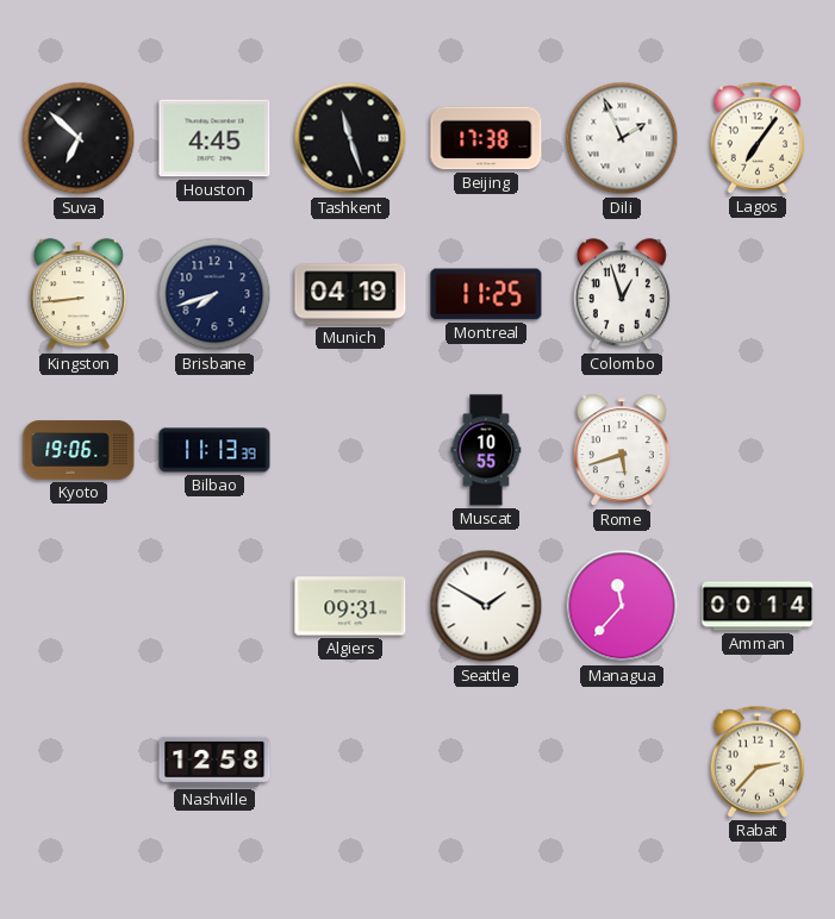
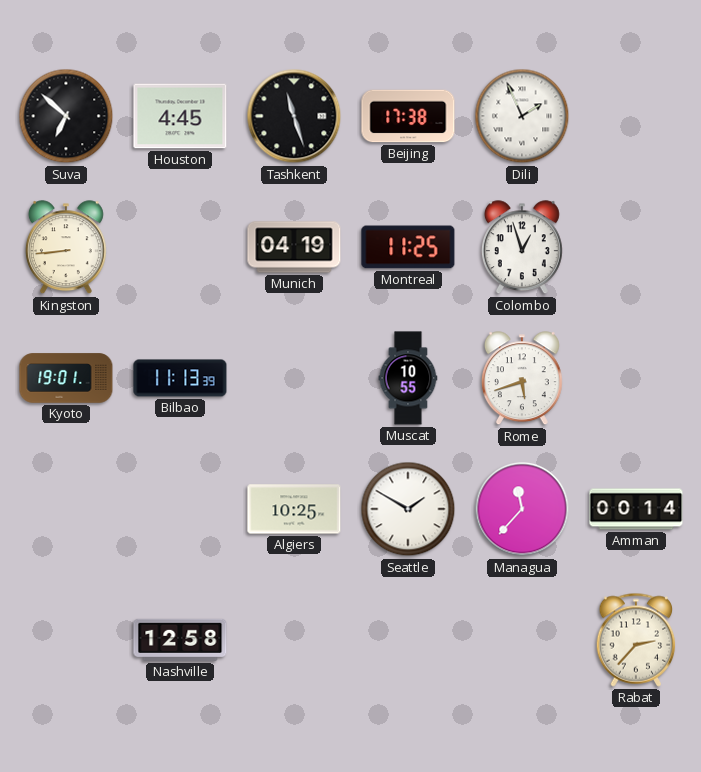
Lagos: 7:06 -> none (758, 138)
Brisbane: 7:42 -> none (214, 294)
Kyoto: 19:06 -> 19:01 (66, 378)
Algiers: 09:31 -> 10:25 (294, 509)
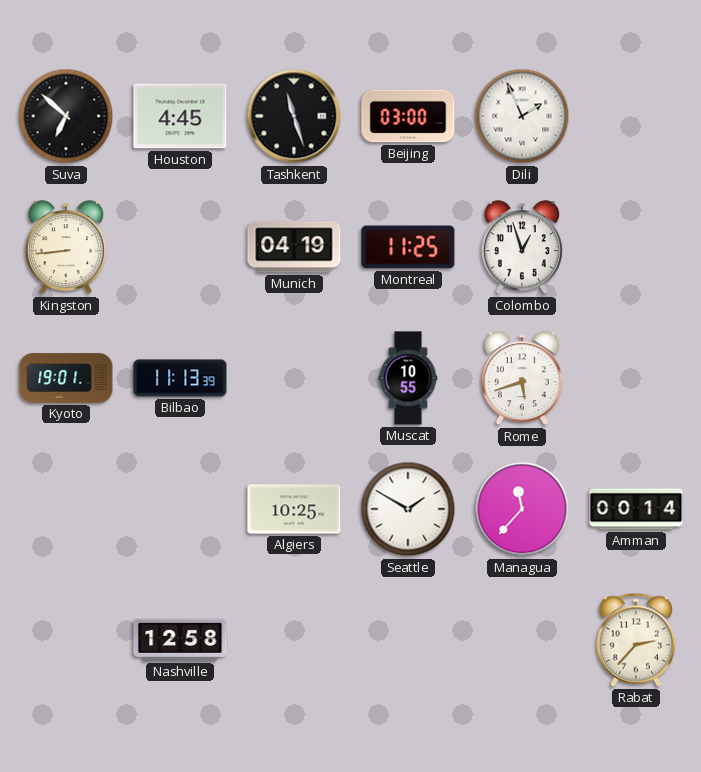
Beijing: 17:38 -> 03:00 (408, 116)
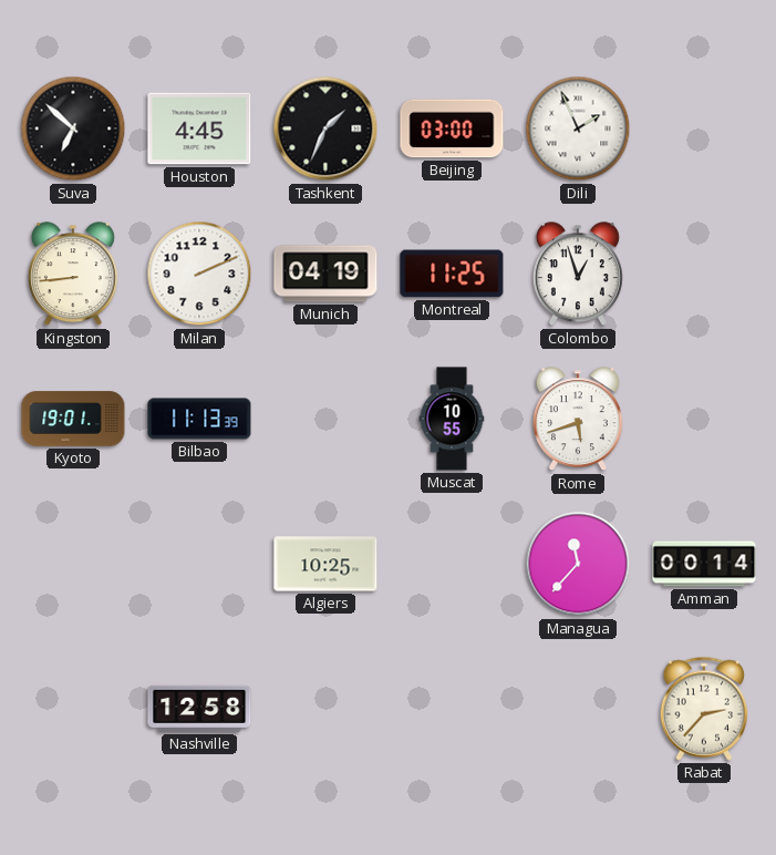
Tashkent: 11:27 -> 1:34 (325, 128)
Milan: none -> 2:11 (199, 274)
Seattle: 1:50 -> none (408, 509)
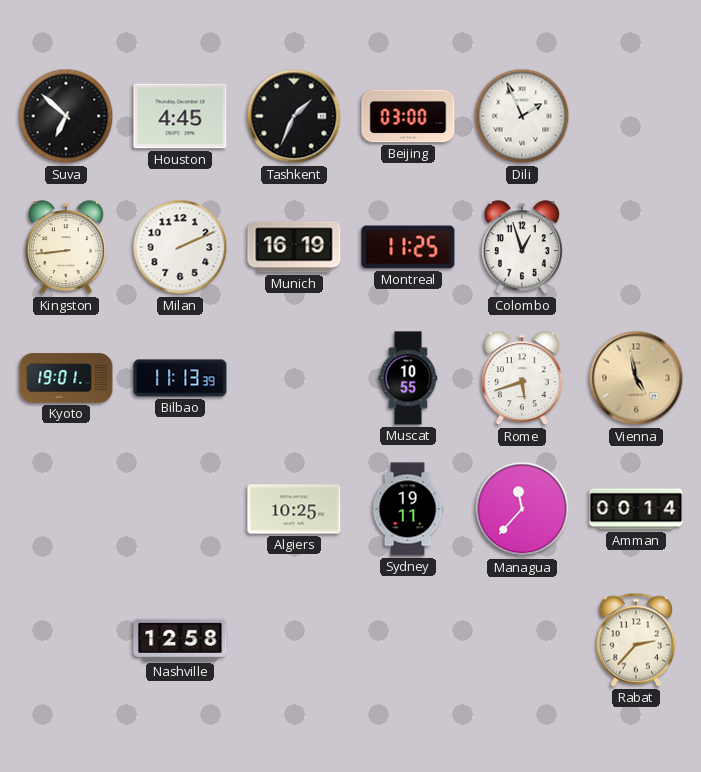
Munich: 04:19 -> 16:19 (294, 247)
Vienna: none -> 4:58 (636, 378)
Sydney: none -> 19:11 (408, 509)
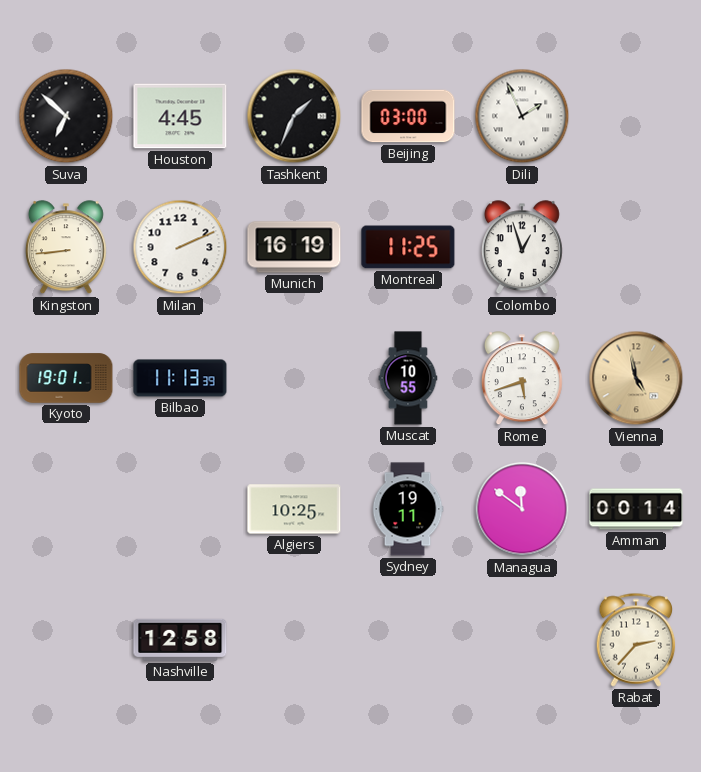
Managua: 11:37 -> 11:51 (522, 509)
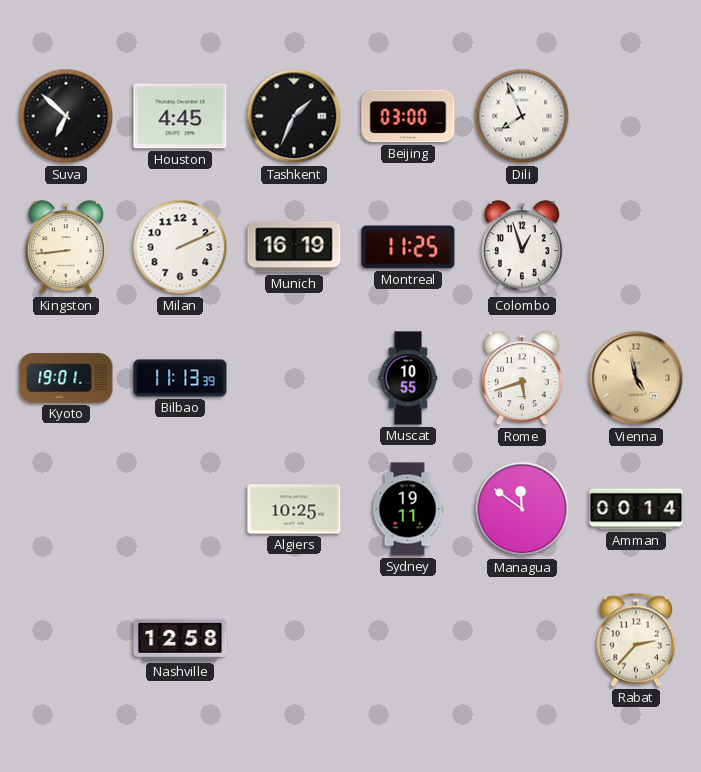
Dili: 1:56 -> 7:56 (522, 116)
